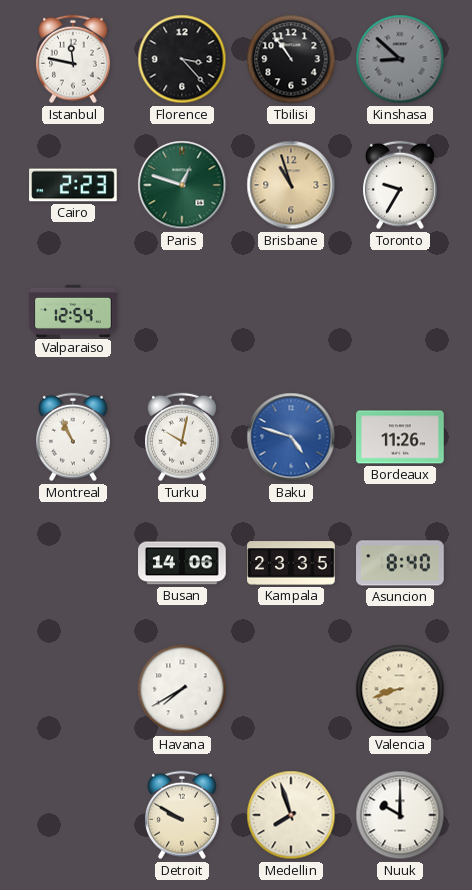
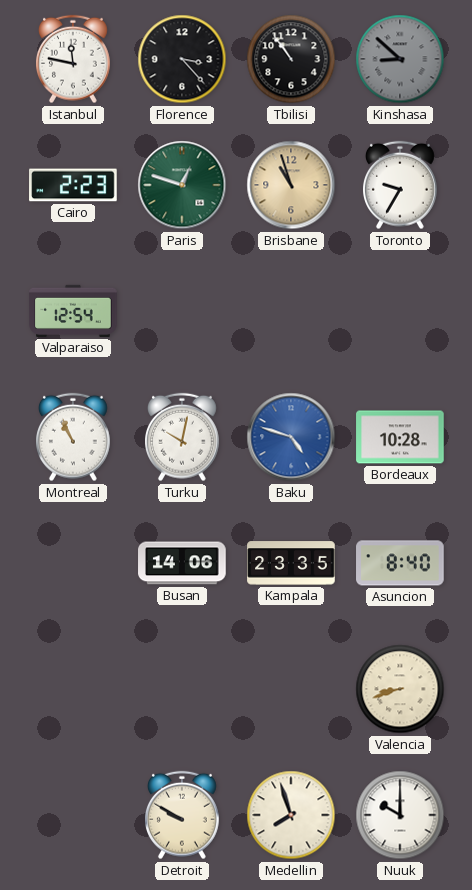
Bordeaux: 11:26 -> 10:28 (400, 437)
Havana: 7:40 -> none (182, 689)
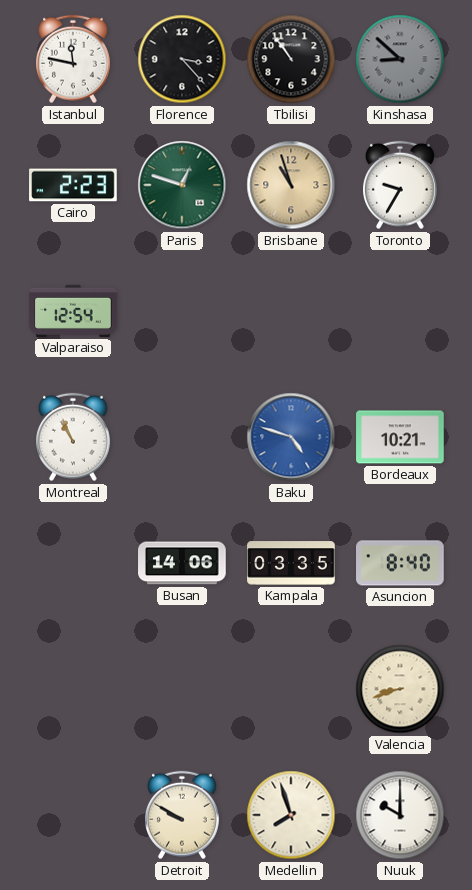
Turku: 10:02 -> none (183, 437)
Bordeaux: 10:28 -> 10:21 (400, 437)
Kampala: 23:35 -> 03:35 (291, 563)
